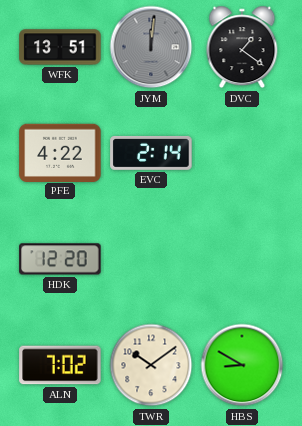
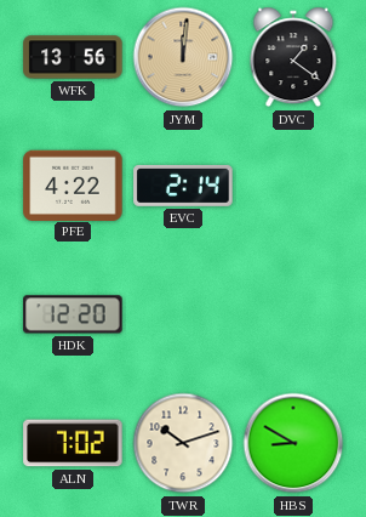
WFK: 13:51 -> 13:56 (73, 57)
JYM dial: grey -> champagne (183, 57)
TWR: 10:09 -> 10:12 (183, 443)
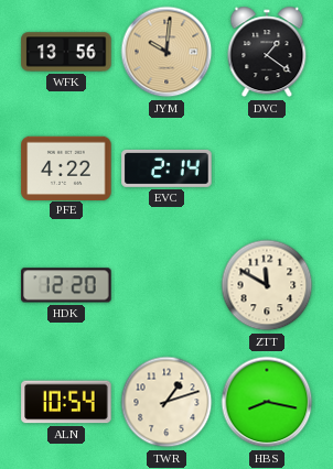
JYM: 12:01 -> 10:01 (166, 52)
ZTT: none -> 11:50 (267, 285)
ALN: 7:02 -> 10:54 (66, 402)
TWR: 10:12 -> 1:12 (166, 402)
HBS: 8:50 -> 8:17 (267, 402)
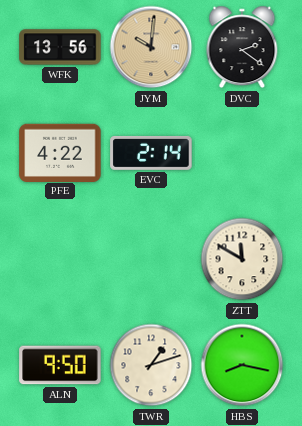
DVC: 1:21 -> 2:21 (242, 47)
HDK: 12:20 -> none (66, 285)
ALN: 10:54 -> 9:50 (60, 365)
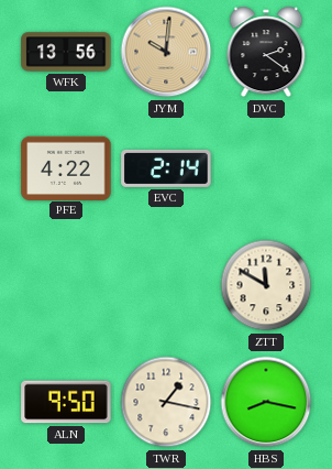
TWR: 1:12 -> 1:17 (166, 402)
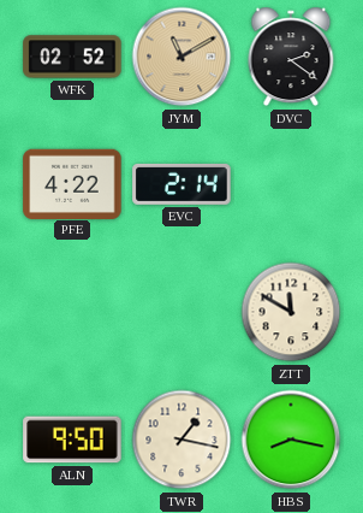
WFK: 13:56 -> 02:52 (72, 57)
JYM: 10:01 -> 11:10 (181, 57)
